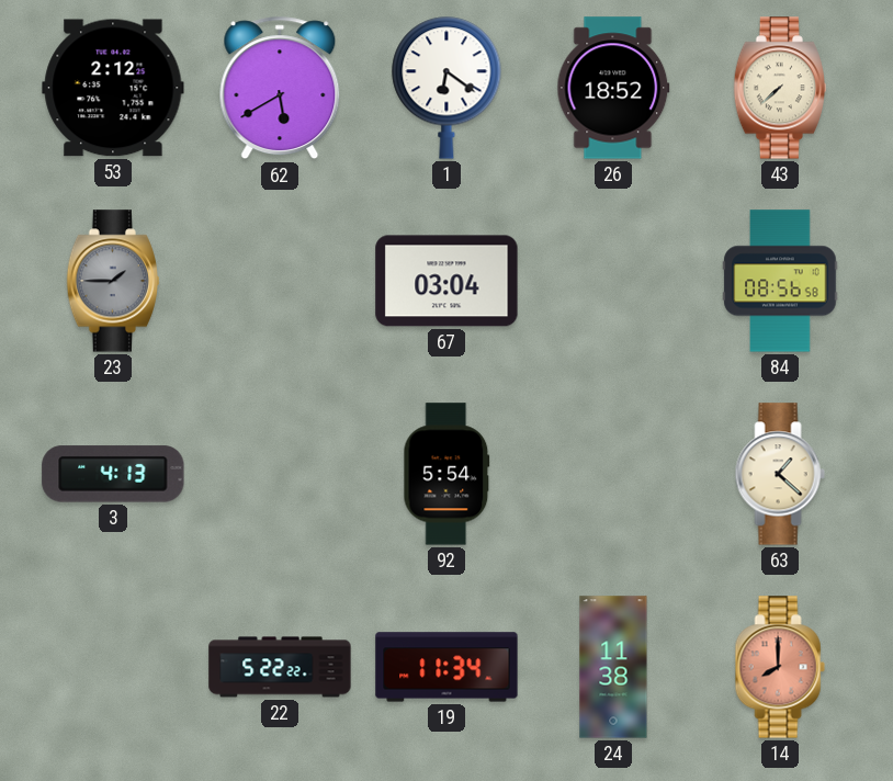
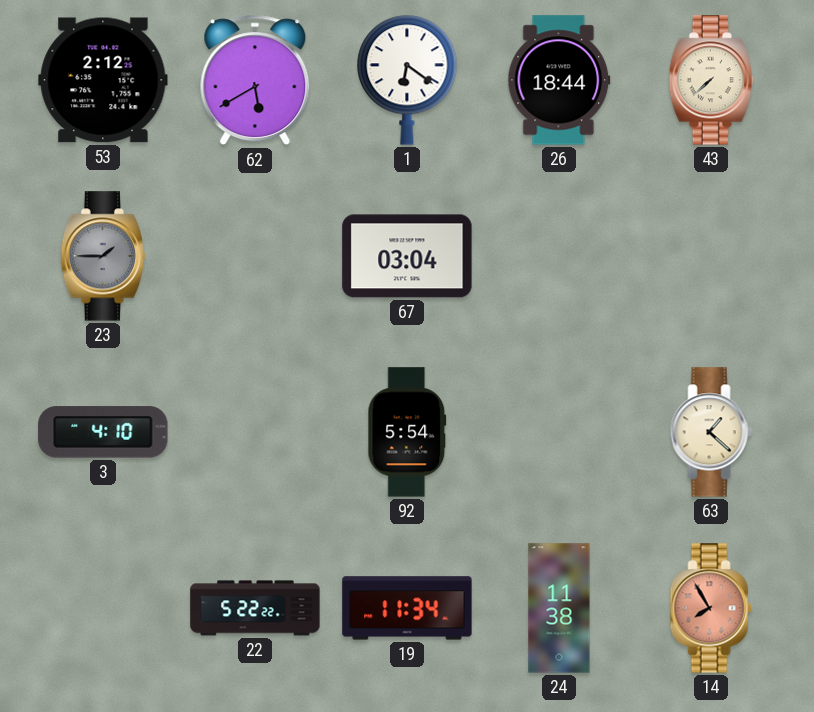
26: 18:52 -> 18:44 (559, 80)
84: 08:56 -> none (780, 281)
3: 4:13 -> 4:10 (103, 432)
14: 8:00 -> 7:55 (711, 608)
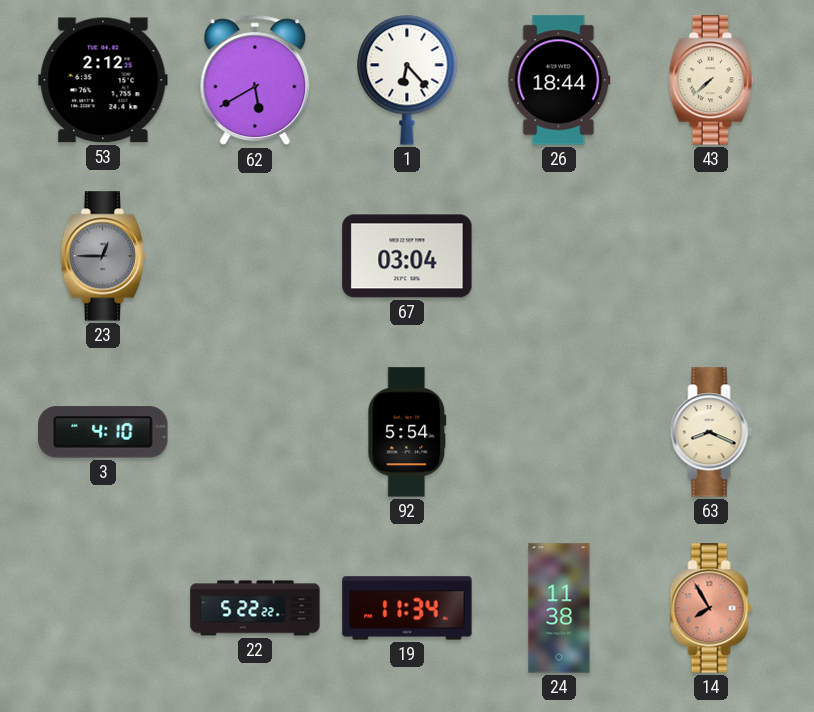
1: 6:21 -> 6:23 (407, 80)
23: 1:45 -> 12:45 (102, 256)
63: 1:22 -> 8:19 (711, 432)
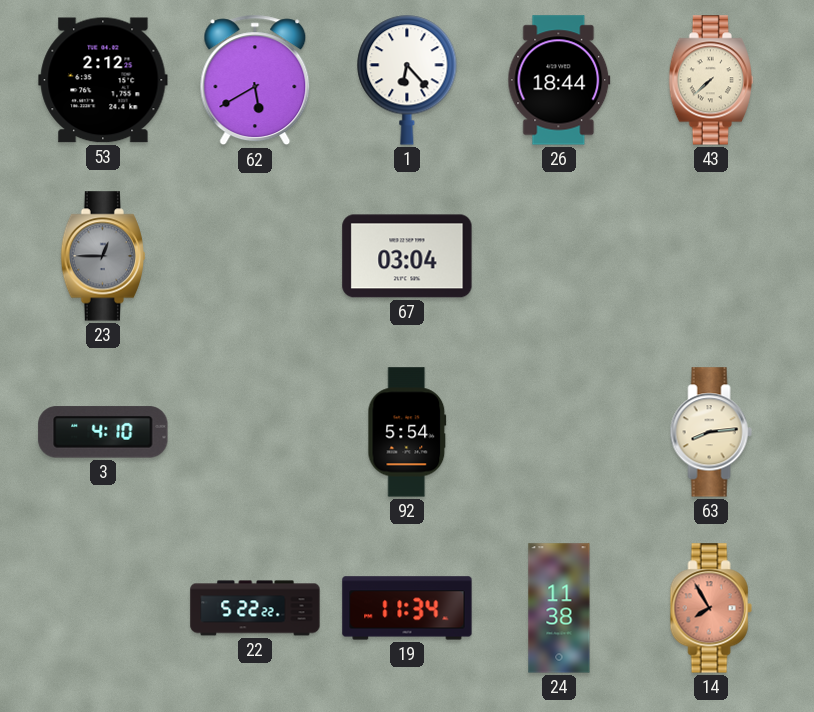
63: 8:19 -> 8:14 (711, 432)
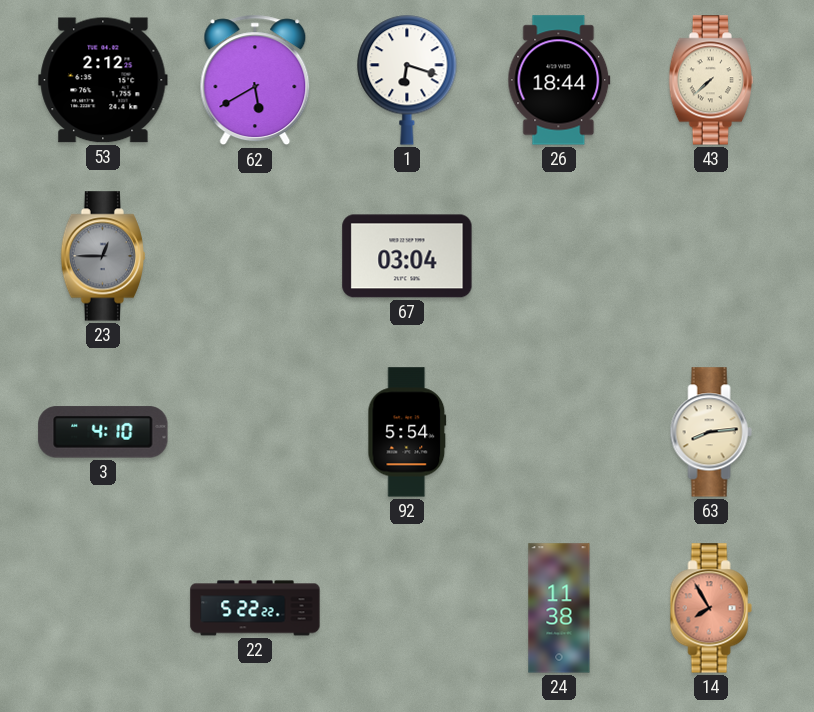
1: 6:23 -> 6:18 (407, 80)
19: 11:34 -> none (407, 608)
